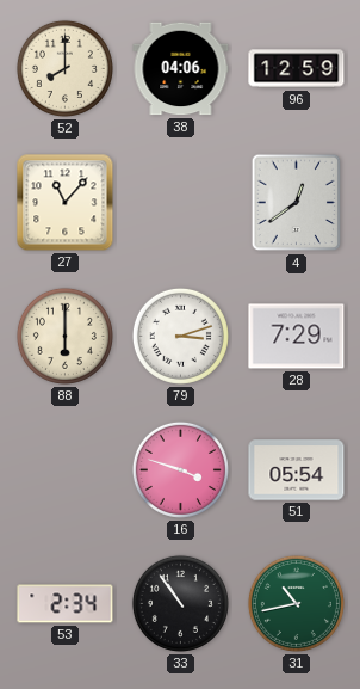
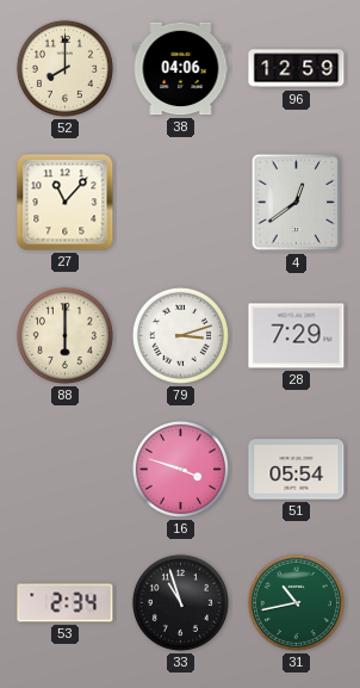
33: 10:54 -> 10:57 (180, 602)
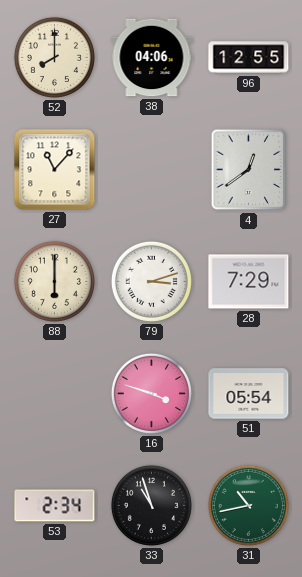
96: 12:59 -> 12:55 (249, 58)
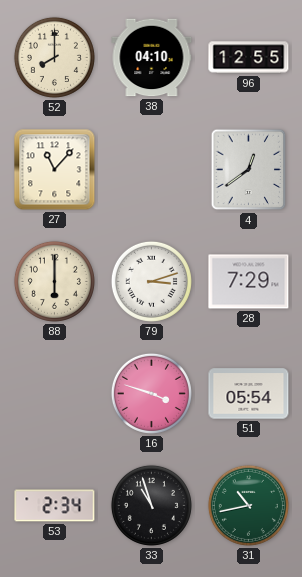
38: 04:06 -> 04:10 (152, 58)
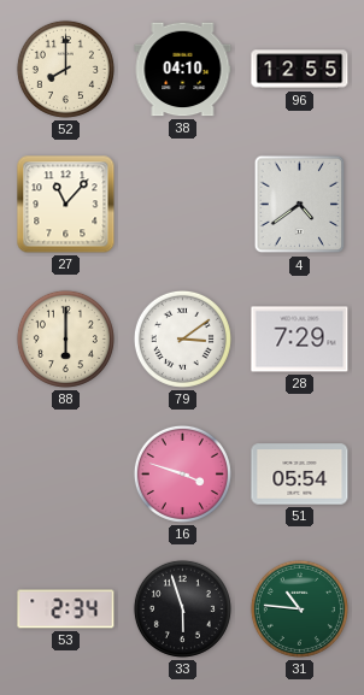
4: 12:39 -> 4:39 (300, 205)
79: 3:12 -> 3:09 (182, 338)
33: 10:57 -> 5:57 (182, 608)
31: 10:43 -> 10:46 (299, 608)
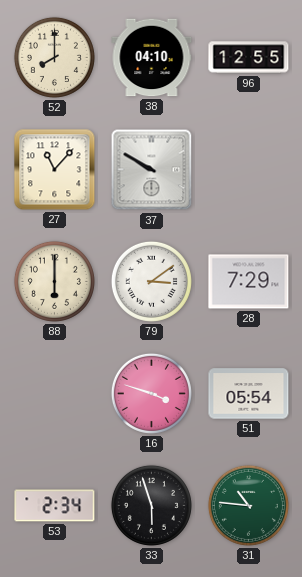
37: none -> 9:50 (152, 170)
4: 4:39 -> none (300, 205)
